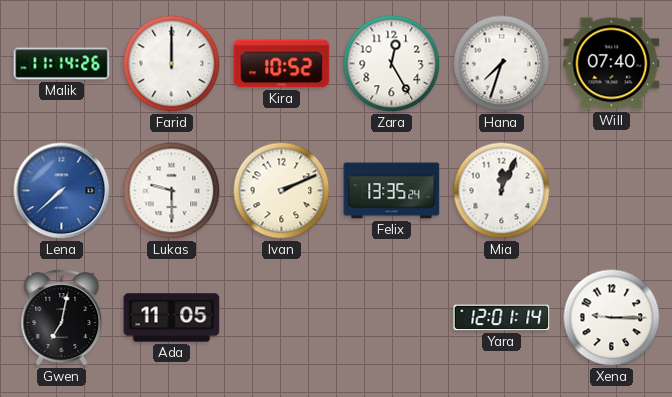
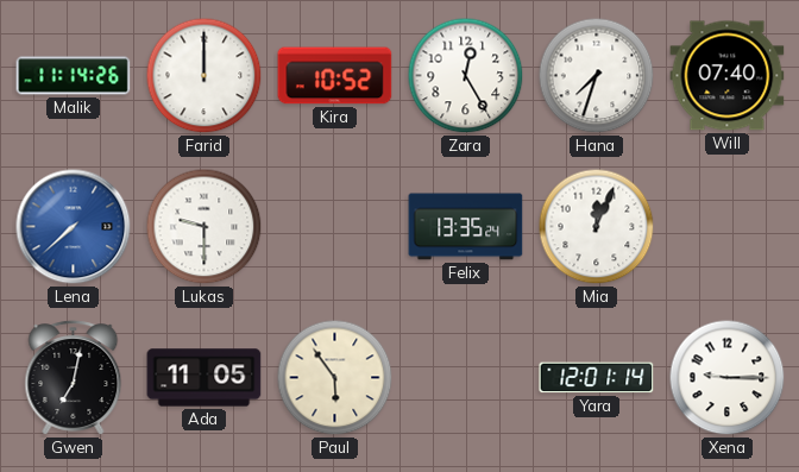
Ivan: 2:11 -> none (282, 191)
Paul: none -> 5:54 (335, 378)
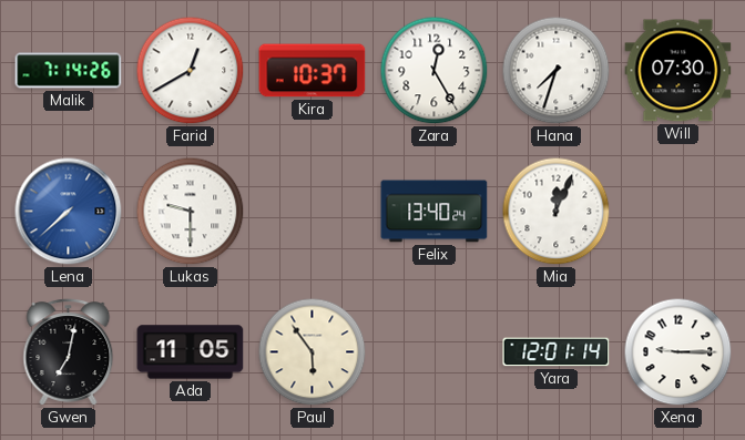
Malik: 11:14 -> 7:14 (69, 71)
Farid: 12:00 -> 12:40 (191, 71)
Kira: 10:52 -> 10:37 (313, 71)
Will: 07:40 -> 07:30 (678, 71)
Felix: 13:35 -> 13:40 (435, 212)
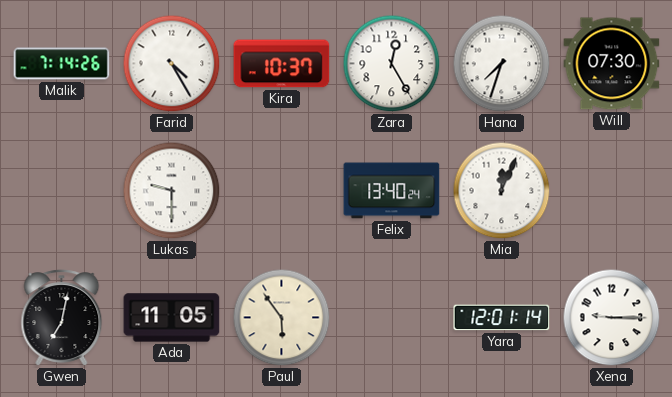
Farid: 12:40 -> 4:25 (172, 64)
Lena: 7:38 -> none (69, 212)
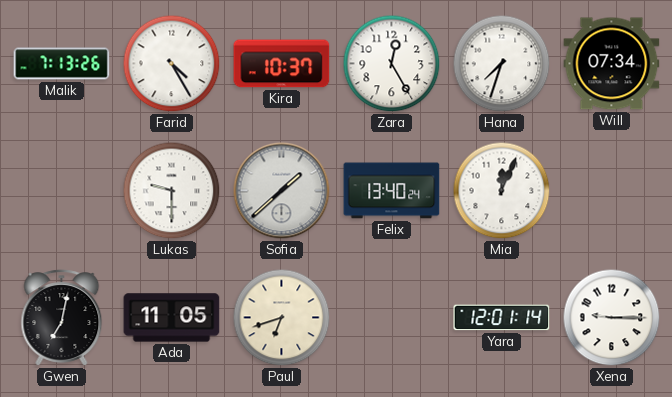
Malik: 7:14 -> 7:13 (62, 64)
Will: 07:30 -> 07:34 (612, 64)
Sofia: none -> 1:38 (282, 191)
Paul: 5:54 -> 6:42 (282, 318)
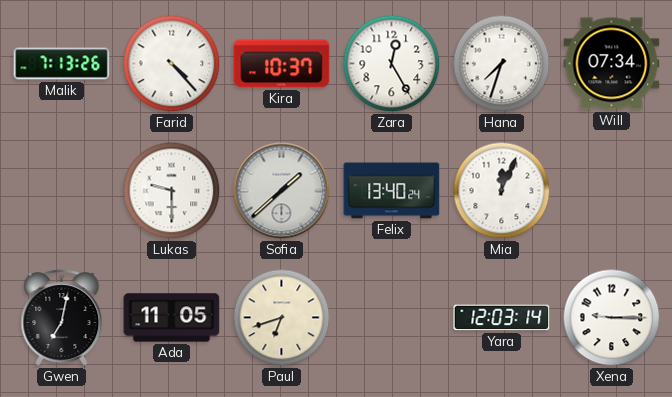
Farid: 4:25 -> 4:23 (172, 64)
Yara: 12:01 -> 12:03 (502, 318)
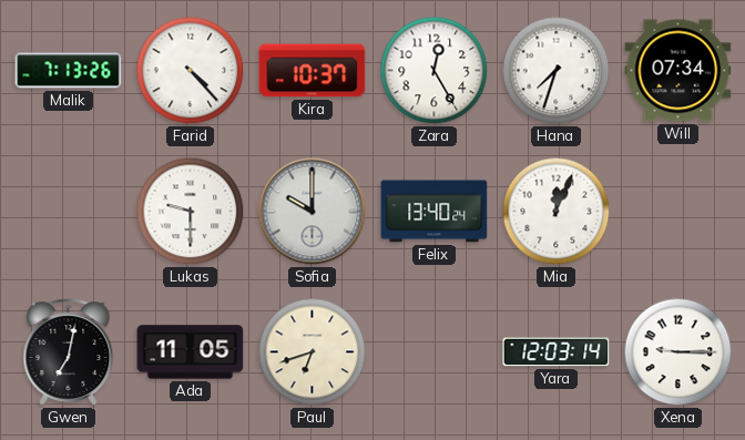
Sofia: 1:38 -> 10:00 (313, 212)
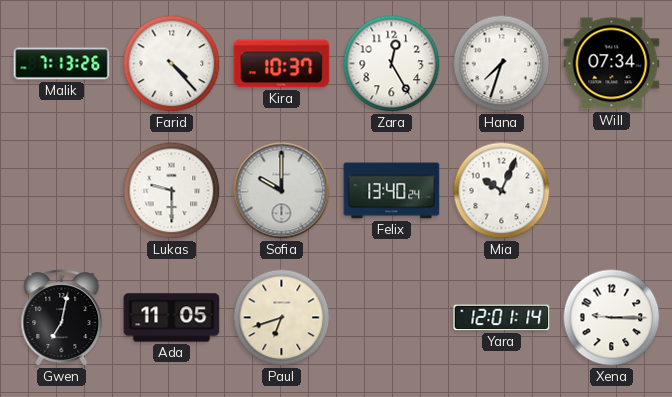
Mia: 12:04 -> 10:04 (502, 191)
Yara: 12:03 -> 12:01 (502, 318)
